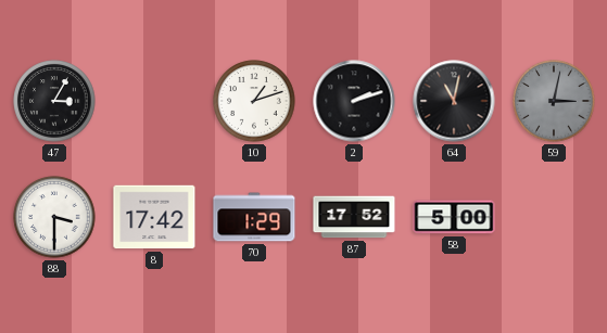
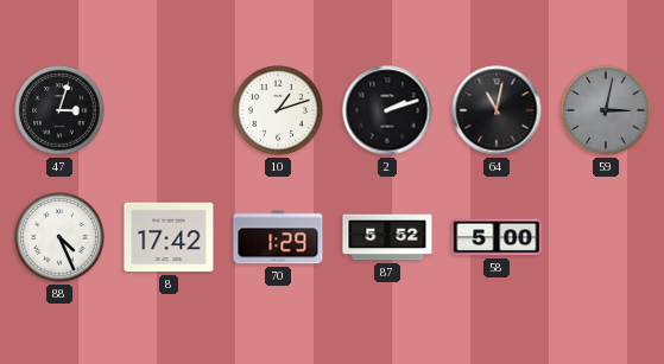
47: 3:05 -> 3:03 (59, 110)
88: 3:30 -> 4:26 (59, 237)
87: 17:52 -> 5:52 (387, 237)
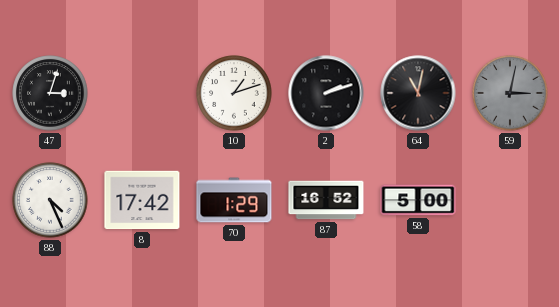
87: 5:52 -> 16:52 (326, 200)
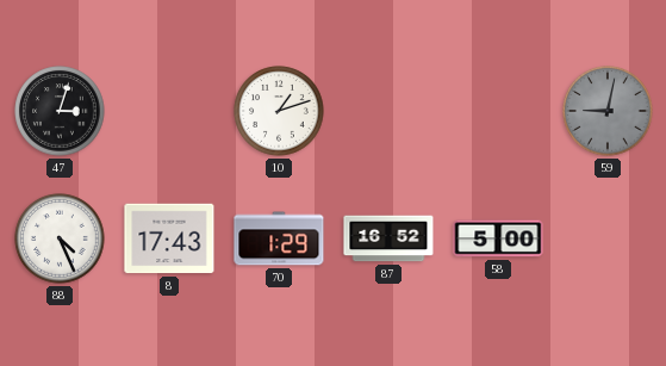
2: 2:12 -> none (326, 93)
64: 11:02 -> none (418, 93)
59: 3:02 -> 9:02 (608, 111)
8: 17:42 -> 17:43 (169, 238)
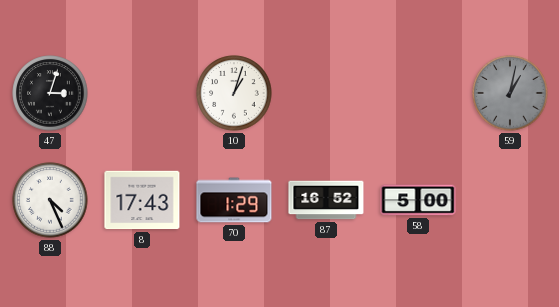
10: 1:12 -> 1:03 (234, 93)
59: 9:02 -> 1:02 (510, 93)
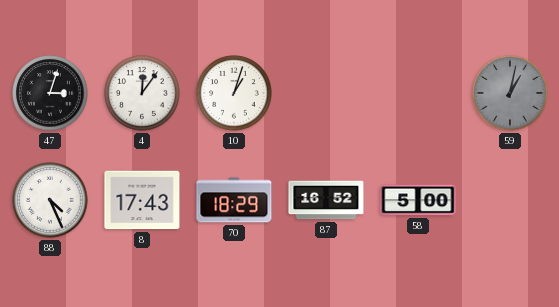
4: none -> 12:06 (142, 93)
70: 1:29 -> 18:29 (234, 200)
